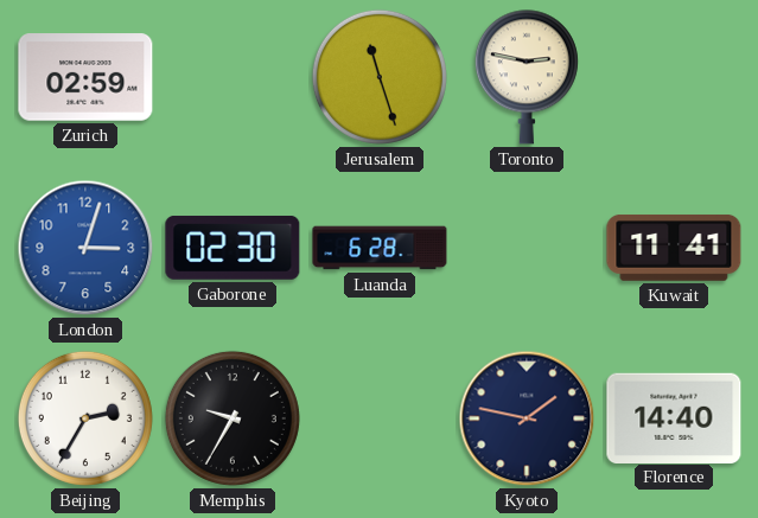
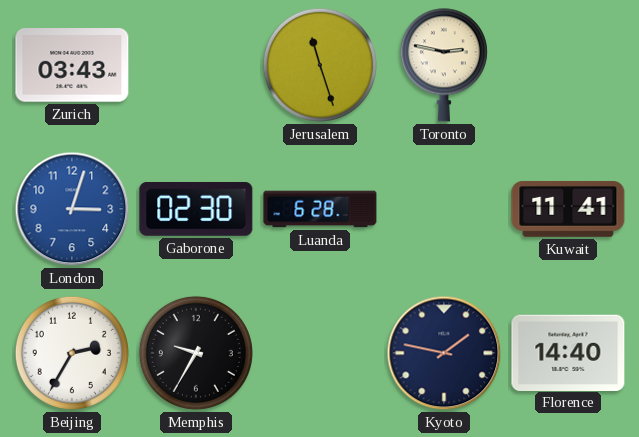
Zurich: 02:59 -> 03:43 (72, 65)
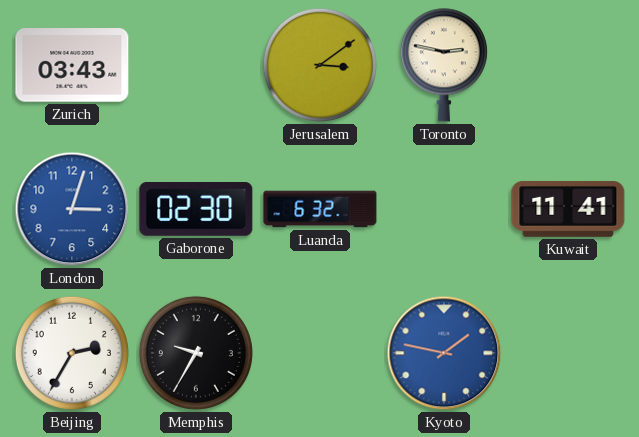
Jerusalem: 11:27 -> 3:09 (320, 65)
Luanda: 6:28 -> 6:32 (320, 209)
Kyoto dial: navy -> blue (444, 353)
Florence: 14:40 -> none (568, 352)
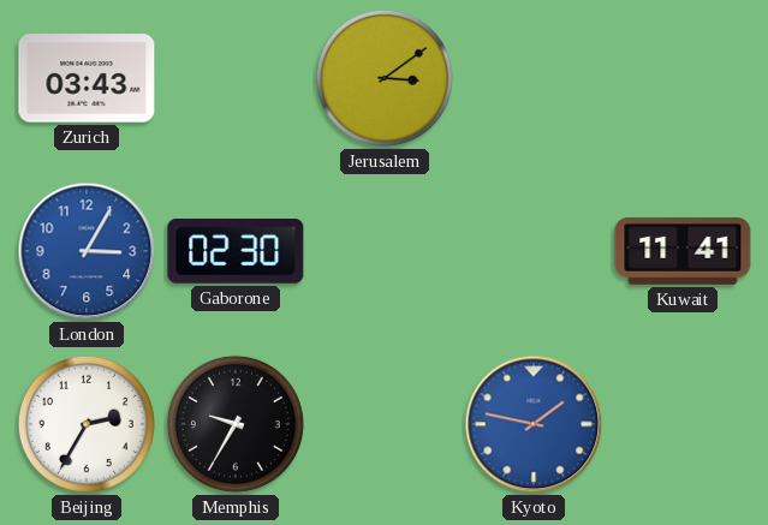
Toronto: 2:47 -> none (444, 65)
London: 3:03 -> 3:05 (87, 251)
Luanda: 6:32 -> none (320, 209)
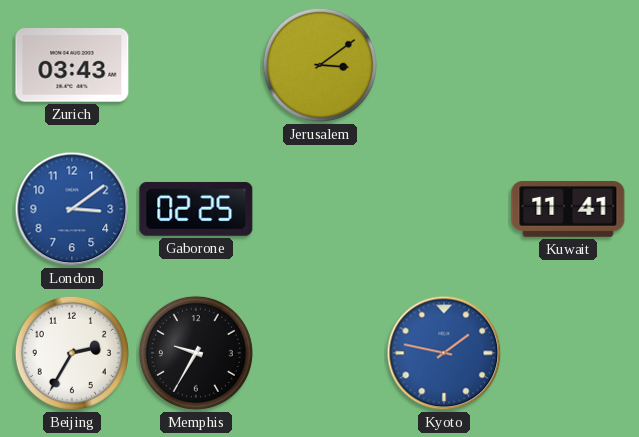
London: 3:05 -> 3:09 (72, 209)
Gaborone: 02:30 -> 02:25 (196, 209)
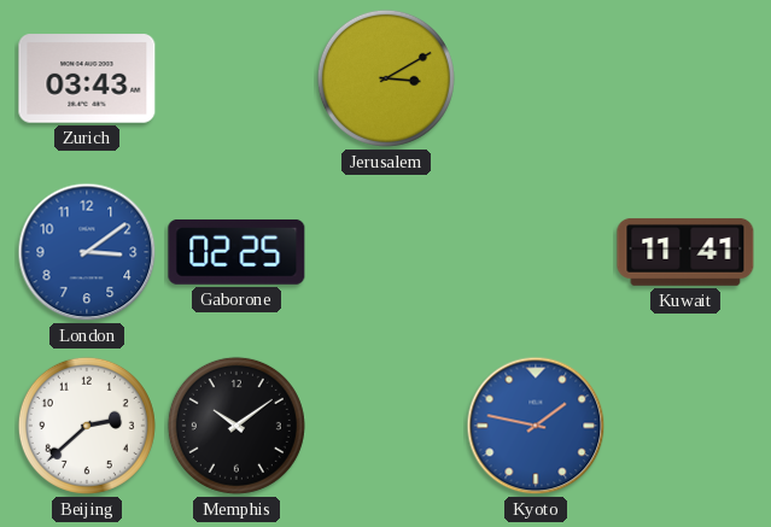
Jerusalem: 3:09 -> 3:10 (386, 78)
Beijing: 2:35 -> 2:38 (87, 426)
Memphis: 9:35 -> 10:09 (236, 426)
